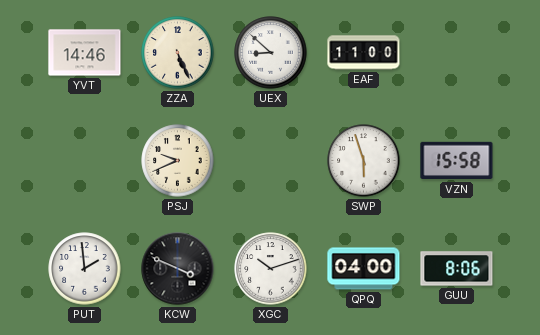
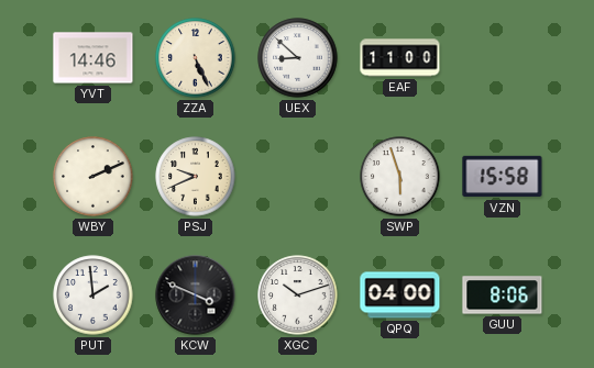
WBY: none -> 2:11 (94, 177)
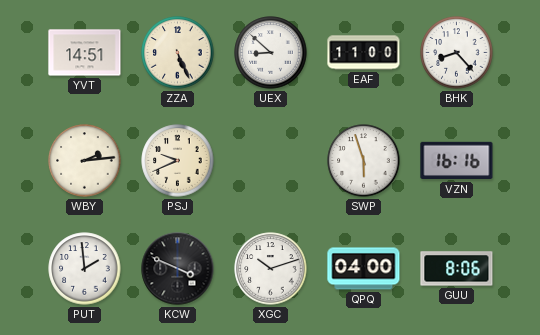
YVT: 14:46 -> 14:51 (85, 53)
BHK: none -> 8:23 (457, 53)
WBY: 2:11 -> 2:14 (85, 161)
VZN: 15:58 -> 16:16 (457, 161)
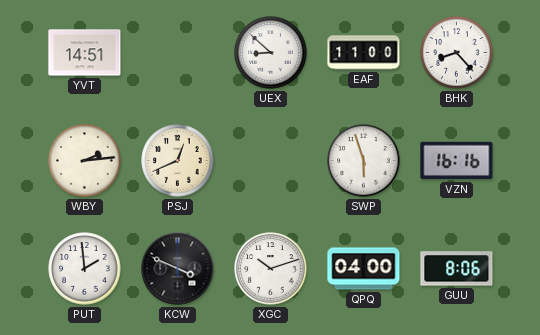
ZZA: 5:26 -> none (178, 53)
PSJ: 9:41 -> 12:41 (178, 161)
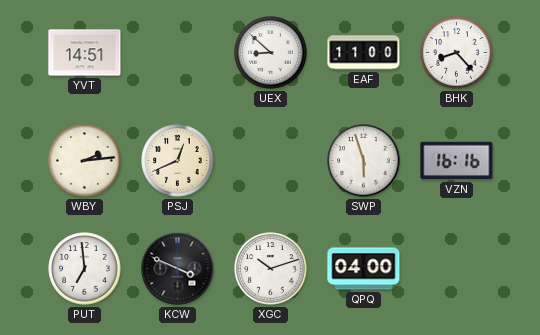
PUT: 1:59 -> 6:59 (85, 269)
GUU: 8:06 -> none (457, 269)
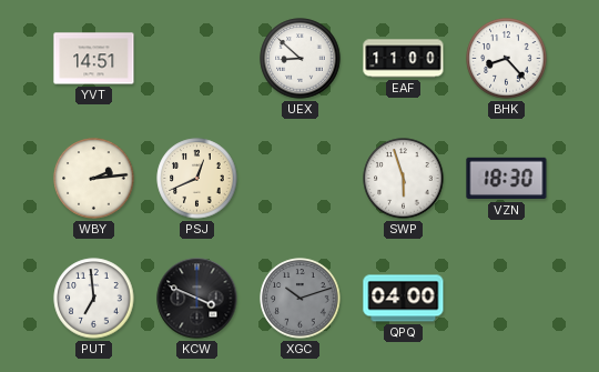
VZN: 16:16 -> 18:30 (507, 179)
XGC dial: white -> grey (301, 299)
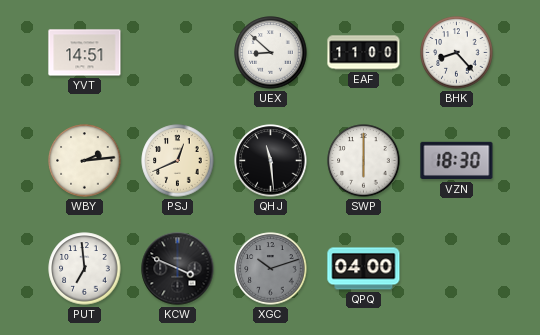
QHJ: none -> 11:29 (271, 161)
SWP: 5:57 -> 6:00 (364, 161)
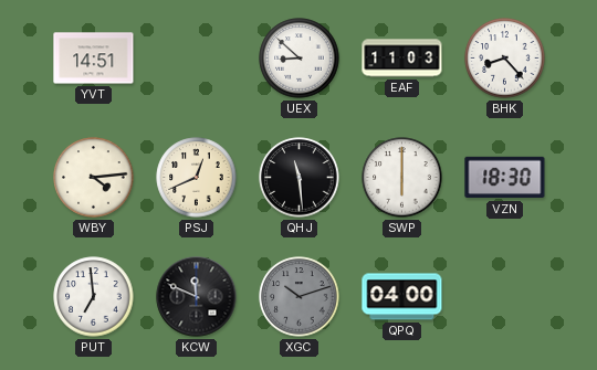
EAF: 11:00 -> 11:03 (402, 59)
WBY: 2:14 -> 4:14 (94, 178)
KCW: 3:49 -> 11:49 (197, 297)
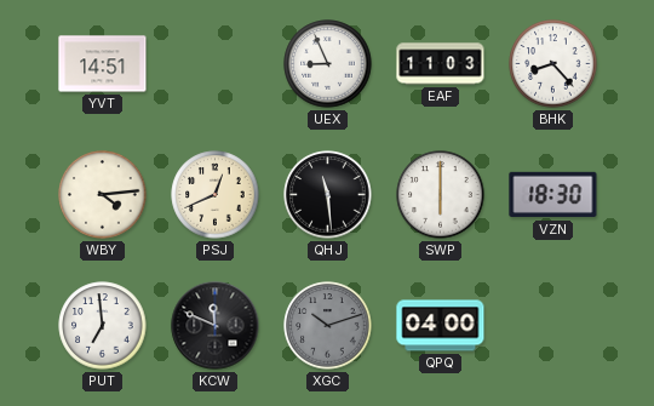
UEX: 8:52 -> 8:56 (328, 64)
